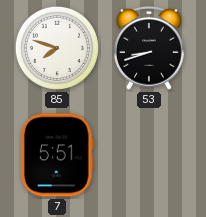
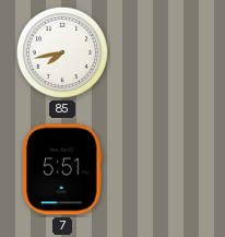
85: 7:48 -> 7:43 (62, 52)
53: 8:42 -> none (149, 48)
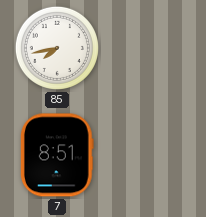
7: 5:51 -> 8:51 (57, 155)
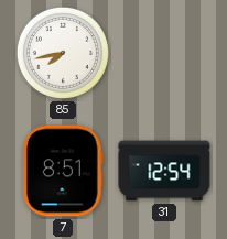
31: none -> 12:54 (164, 171)
